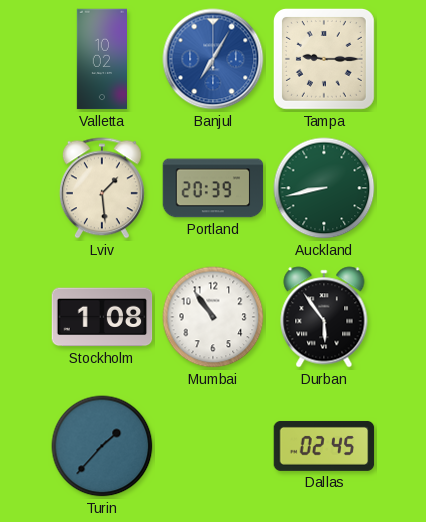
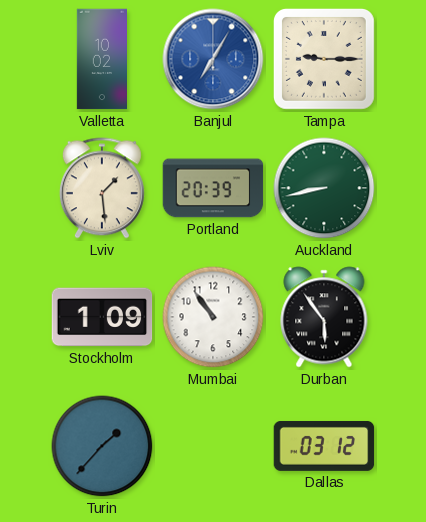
Stockholm: 1:08 -> 1:09 (102, 317)
Dallas: 02:45 -> 03:12 (324, 446)
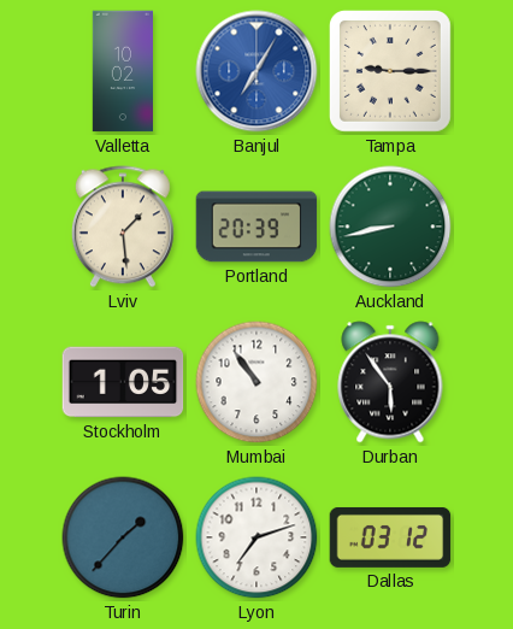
Stockholm: 1:09 -> 1:05 (123, 382)
Lyon: none -> 7:12 (256, 537)
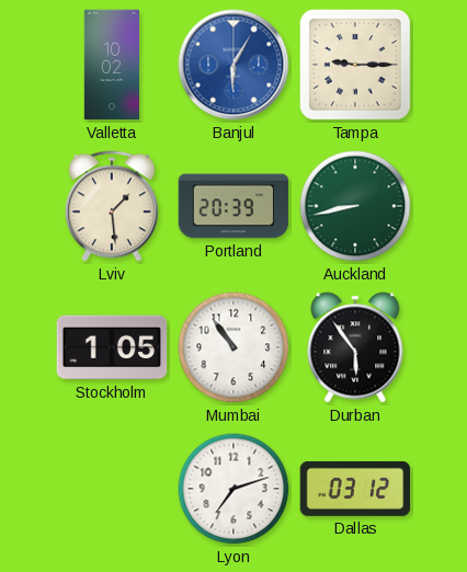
Banjul: 7:05 -> 6:05 (233, 65)
Turin: 1:37 -> none (123, 537)
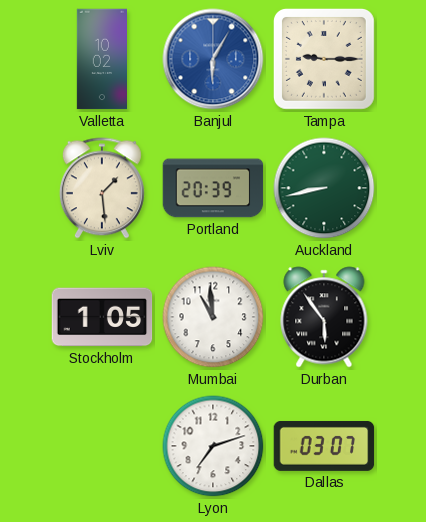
Mumbai: 10:54 -> 10:59 (213, 317)
Dallas: 03:12 -> 03:07 (324, 446)
